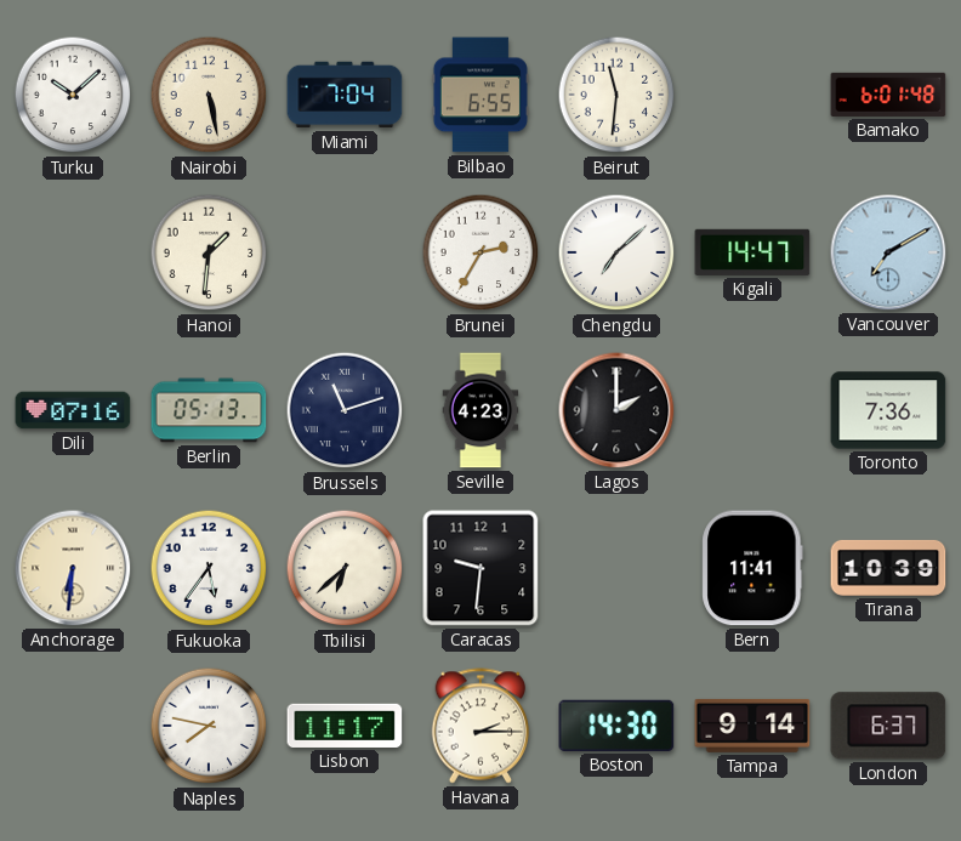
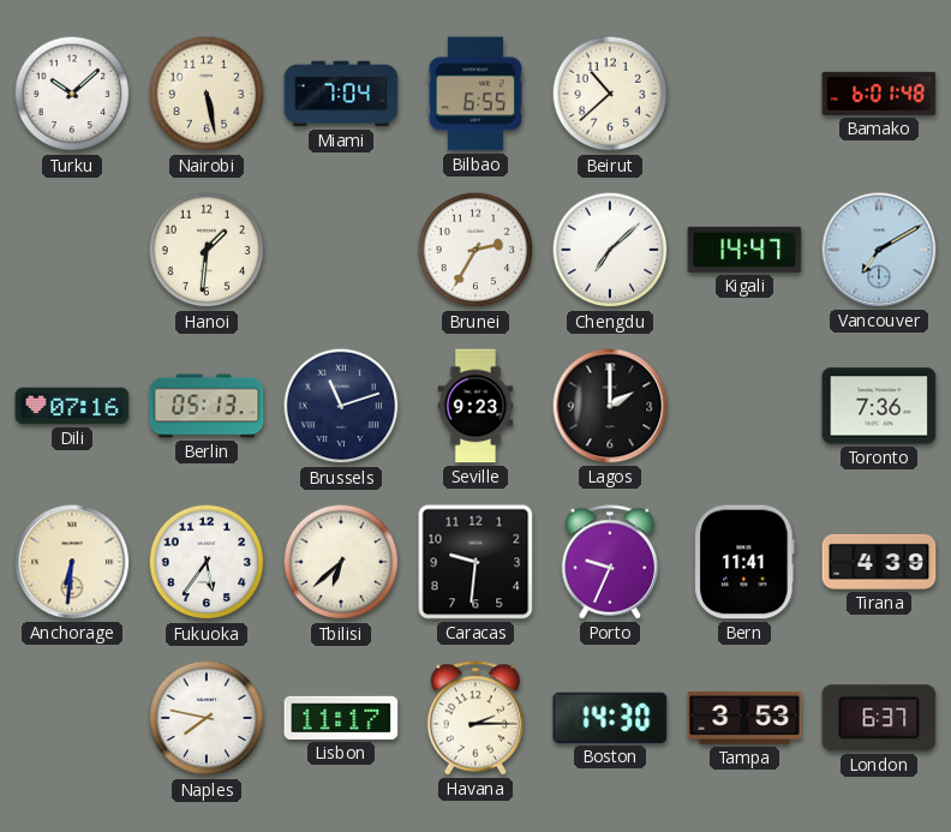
Beirut: 11:31 -> 10:38 (610, 94)
Seville: 4:23 -> 9:23 (475, 406)
Porto: none -> 9:34 (610, 562)
Tirana: 10:39 -> 4:39 (879, 562)
Tampa: 9:14 -> 3:53 (744, 718)
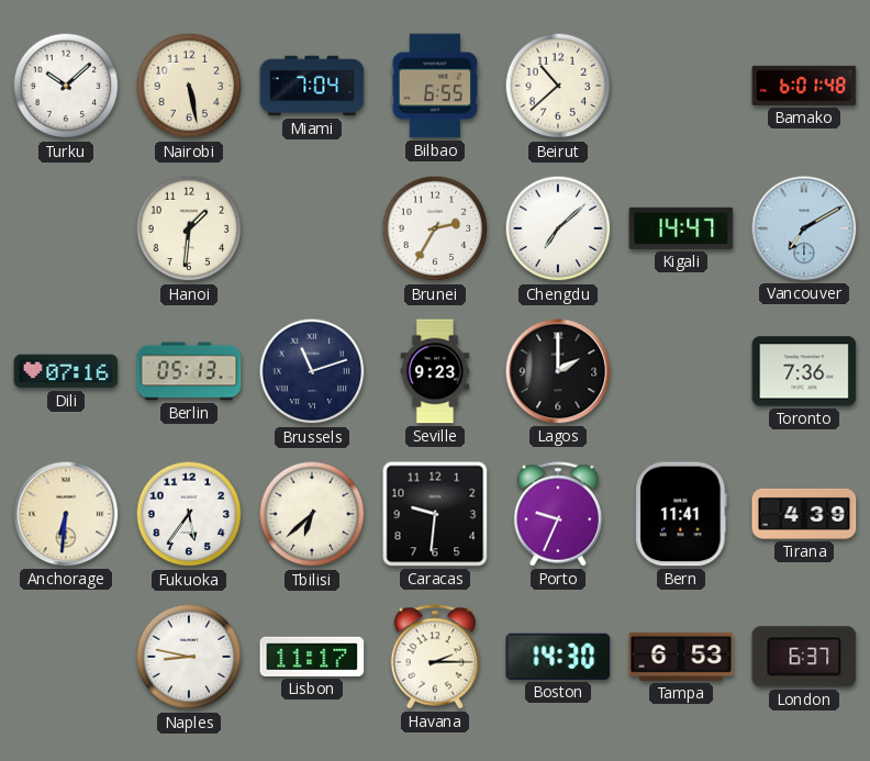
Naples: 7:47 -> 8:47 (189, 657)
Tampa: 3:53 -> 6:53 (681, 657)
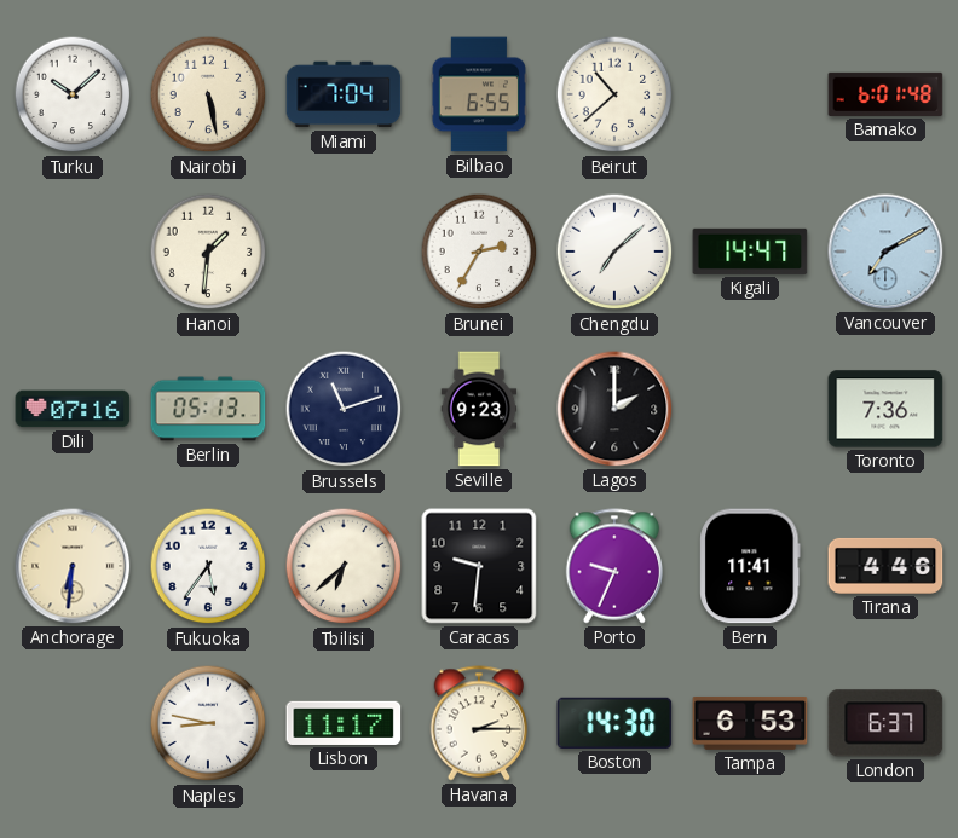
Tirana: 4:39 -> 4:46 (885, 566)
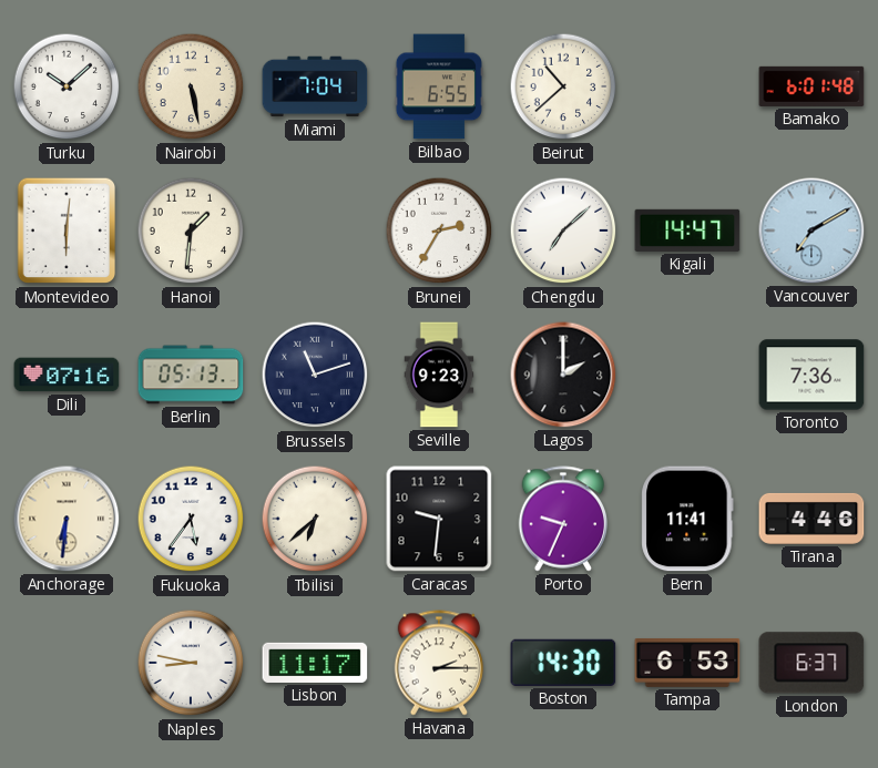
Montevideo: none -> 6:01 (67, 231)
